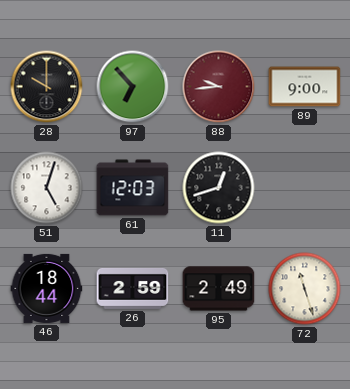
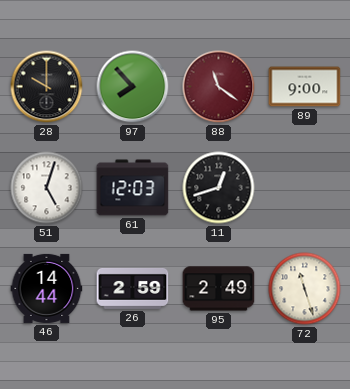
97: 6:53 -> 7:53 (133, 87)
88: 9:44 -> 11:21 (219, 87)
46: 18:44 -> 14:44 (47, 288)
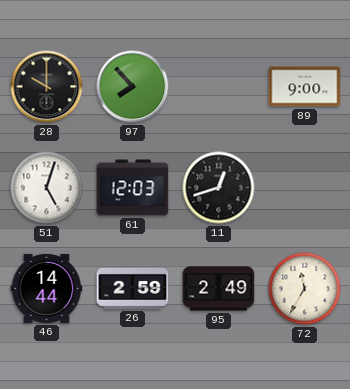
88: 11:21 -> none (219, 87)
72: 11:27 -> 11:35 (305, 289)
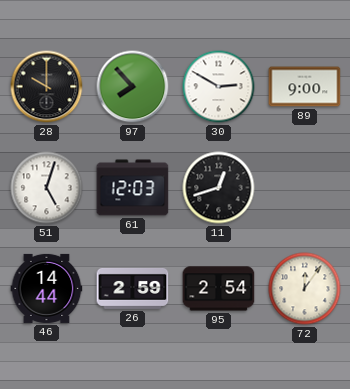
30: none -> 2:50 (219, 87)
95: 2:49 -> 2:54 (219, 289)
72: 11:35 -> 12:06 (305, 289)
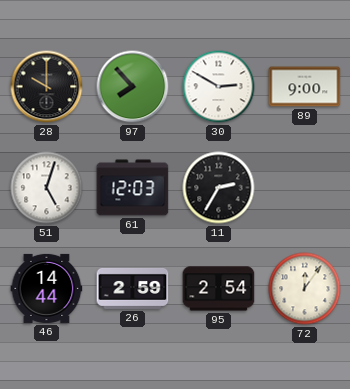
11: 12:42 -> 2:35 (219, 188)
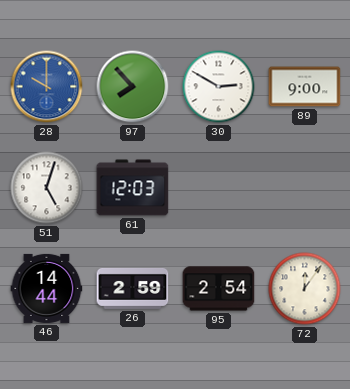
28 dial: black -> blue (47, 87)
11: 2:35 -> none (219, 188)
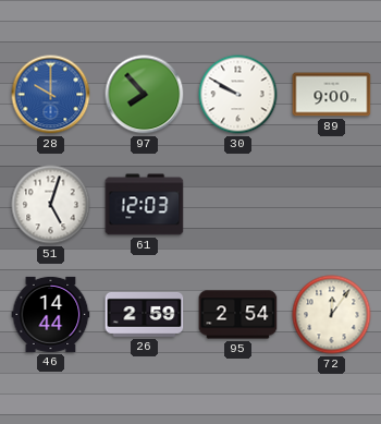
30: 2:50 -> 9:50 (238, 95)
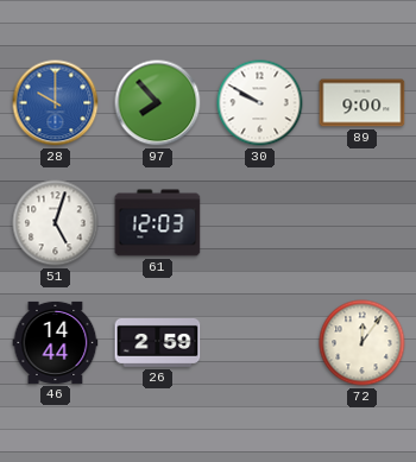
95: 2:54 -> none (238, 315)
